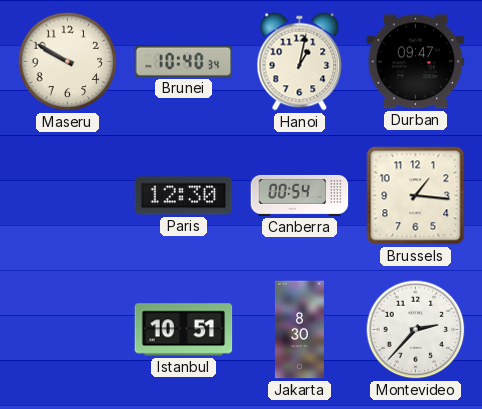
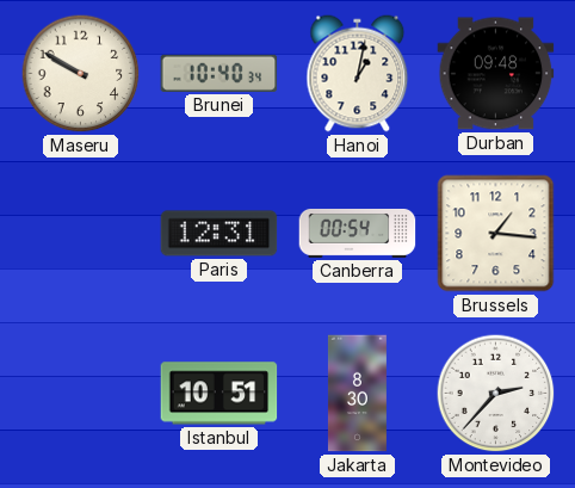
Durban: 09:47 -> 09:48 (496, 74)
Paris: 12:30 -> 12:31 (220, 234)
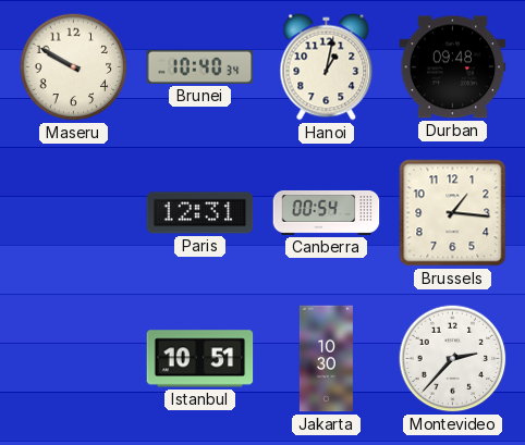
Jakarta: 8:30 -> 10:30 (326, 359)
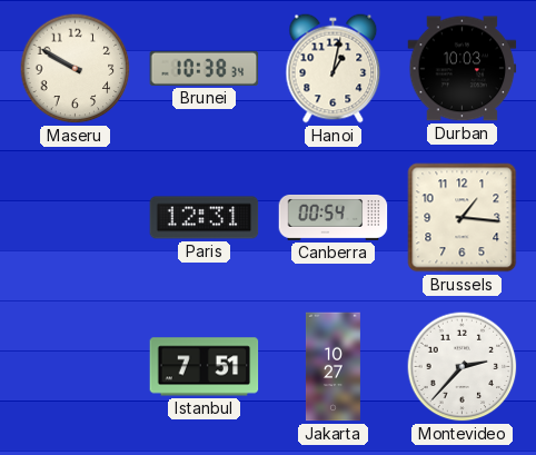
Brunei: 10:40 -> 10:38 (205, 68)
Durban: 09:48 -> 10:03 (463, 69)
Istanbul: 10:51 -> 7:51 (205, 367)
Jakarta: 10:30 -> 10:27 (332, 367)
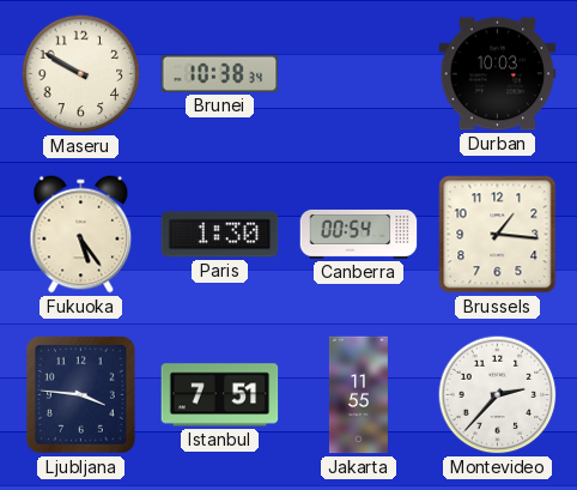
Hanoi: 1:02 -> none (334, 69)
Fukuoka: none -> 5:24 (81, 235)
Paris: 12:31 -> 1:30 (220, 235)
Ljubljana: none -> 3:46 (81, 395)
Jakarta: 10:27 -> 11:55 (358, 395)
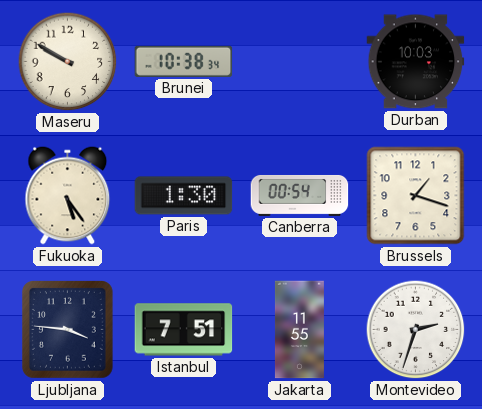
Brussels: 1:16 -> 1:18 (416, 196)
Montevideo: 2:37 -> 2:33 (416, 330)
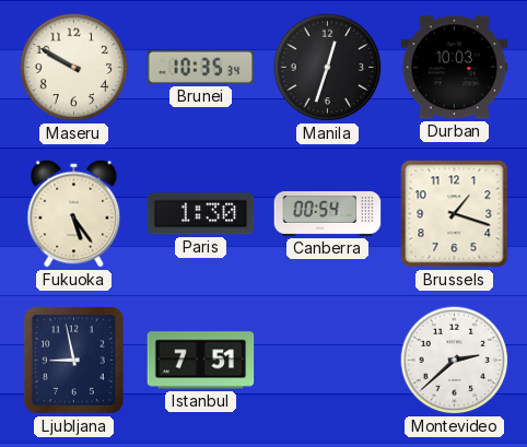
Brunei: 10:38 -> 10:35 (201, 67)
Manila: none -> 12:33 (328, 68)
Ljubljana: 3:46 -> 8:58 (74, 361)
Jakarta: 11:55 -> none (299, 330)
Montevideo: 2:33 -> 2:38 (455, 361)
